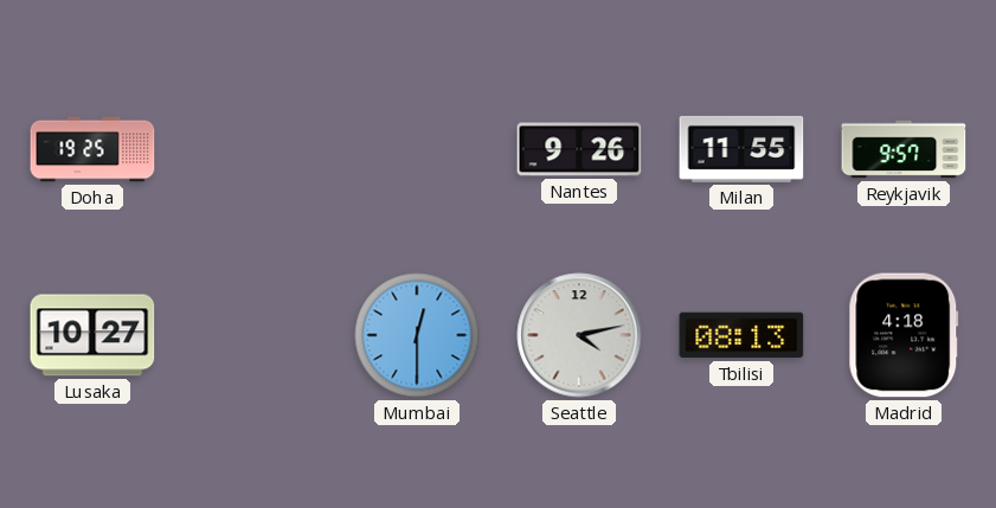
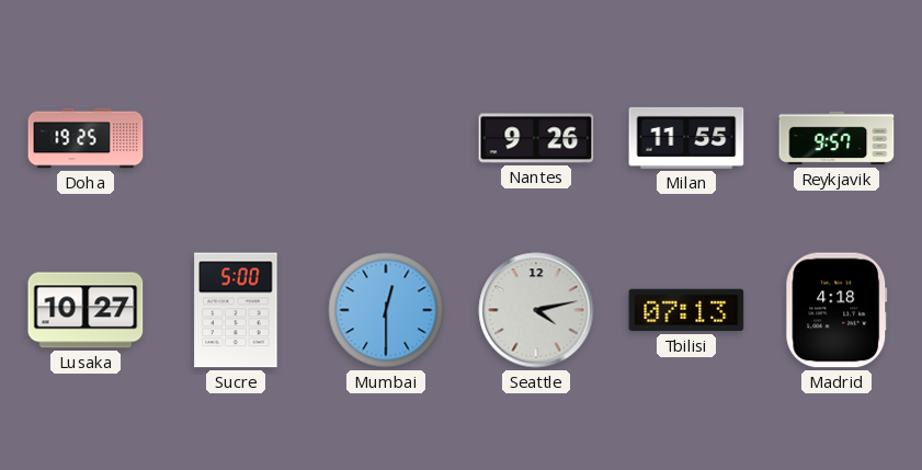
Sucre: none -> 5:00 (236, 310)
Tbilisi: 08:13 -> 07:13 (686, 310)
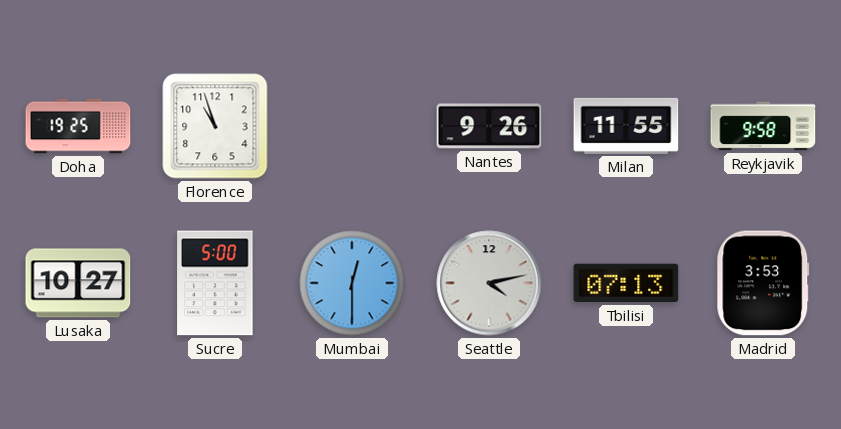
Florence: none -> 10:57 (215, 126)
Reykjavik: 9:57 -> 9:58 (763, 126)
Madrid: 4:18 -> 3:53 (763, 283)
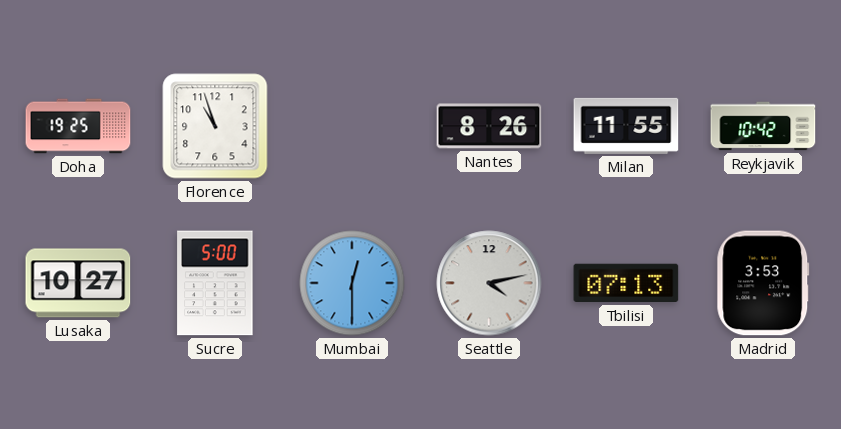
Nantes: 9:26 -> 8:26 (489, 126)
Reykjavik: 9:58 -> 10:42 (763, 126)
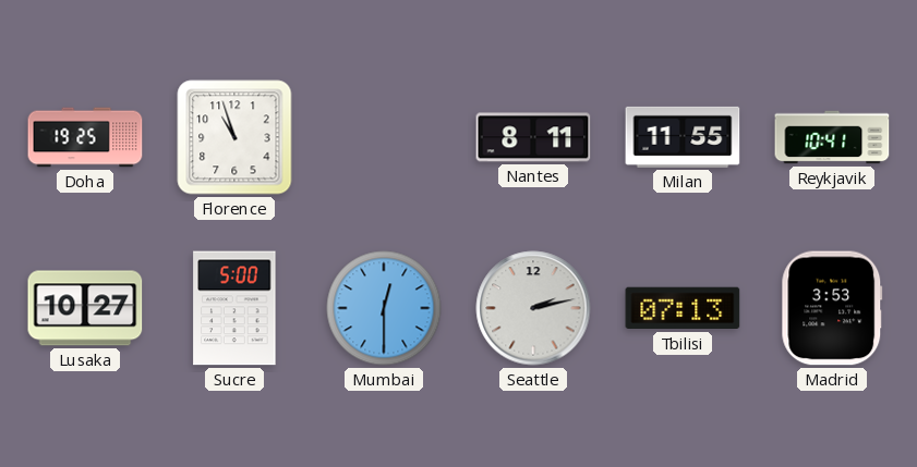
Nantes: 8:26 -> 8:11 (533, 137)
Reykjavik: 10:42 -> 10:41 (832, 137)
Seattle: 4:13 -> 2:13 (533, 308)
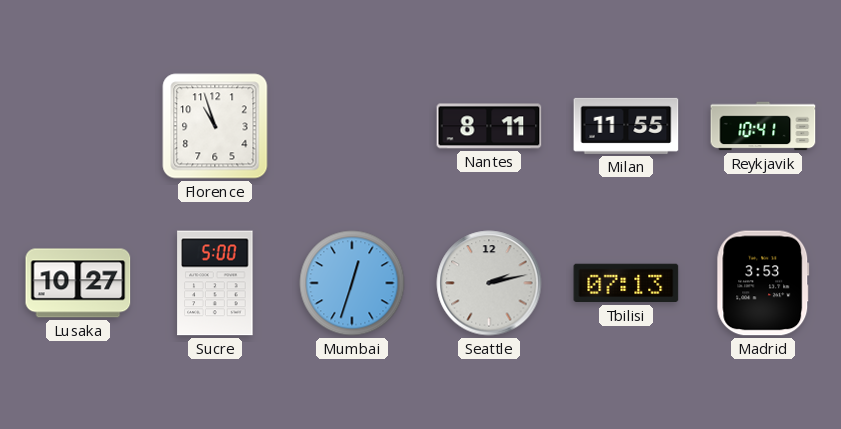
Doha: 19:25 -> none (85, 137)
Mumbai: 12:30 -> 12:33 (352, 283)
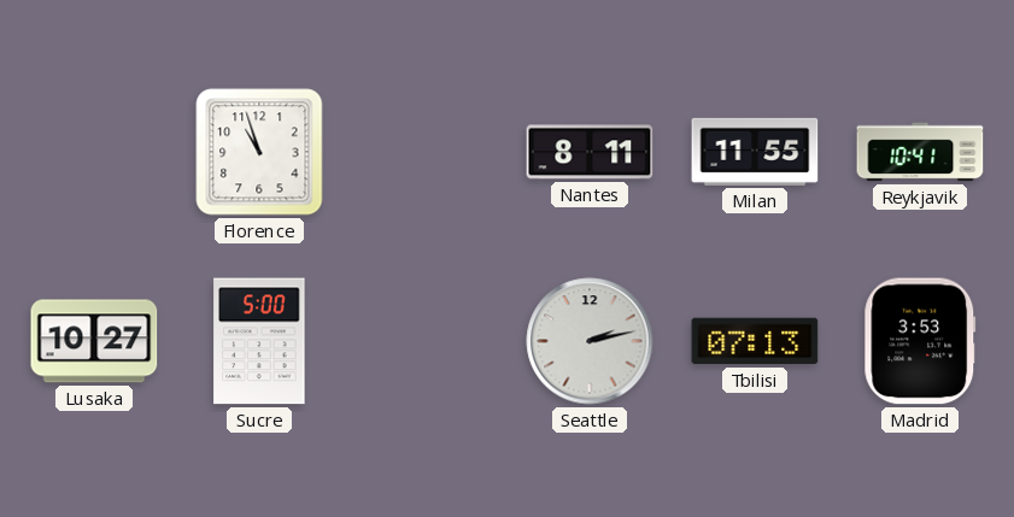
Mumbai: 12:33 -> none (352, 283)
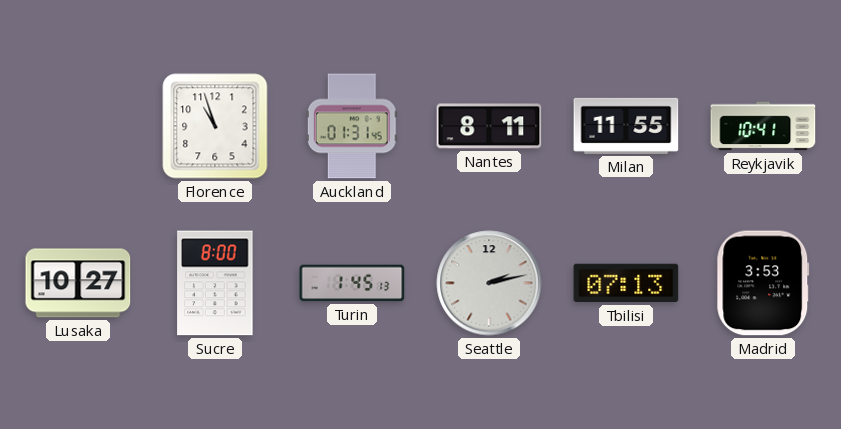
Auckland: none -> 01:31 (352, 126)
Sucre: 5:00 -> 8:00 (215, 283)
Turin: none -> 1:45 (352, 283)
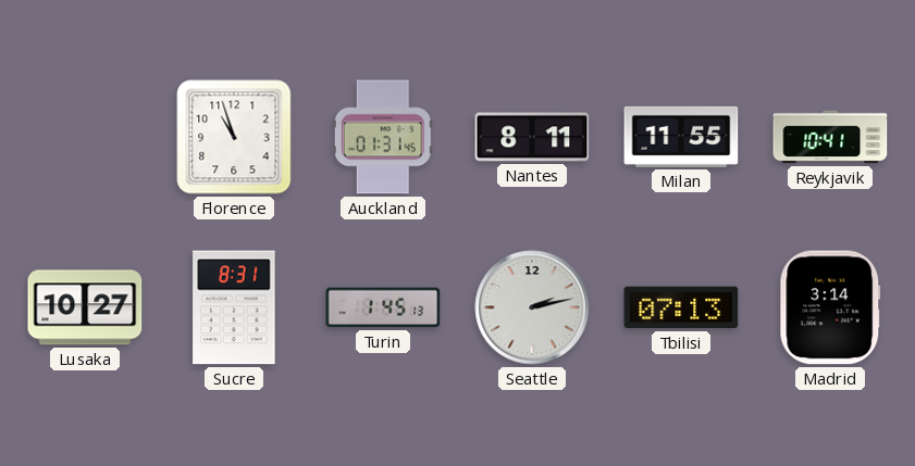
Sucre: 8:00 -> 8:31 (234, 307)
Madrid: 3:53 -> 3:14 (830, 307)
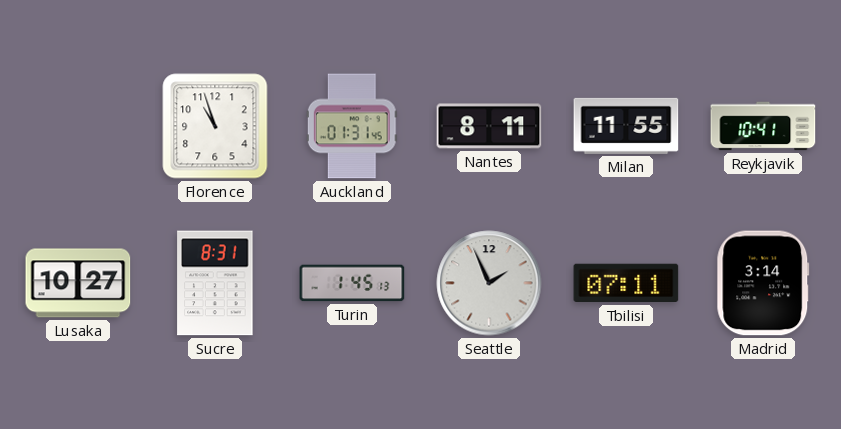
Seattle: 2:13 -> 1:56 (489, 283)
Tbilisi: 07:13 -> 07:11 (626, 283)
